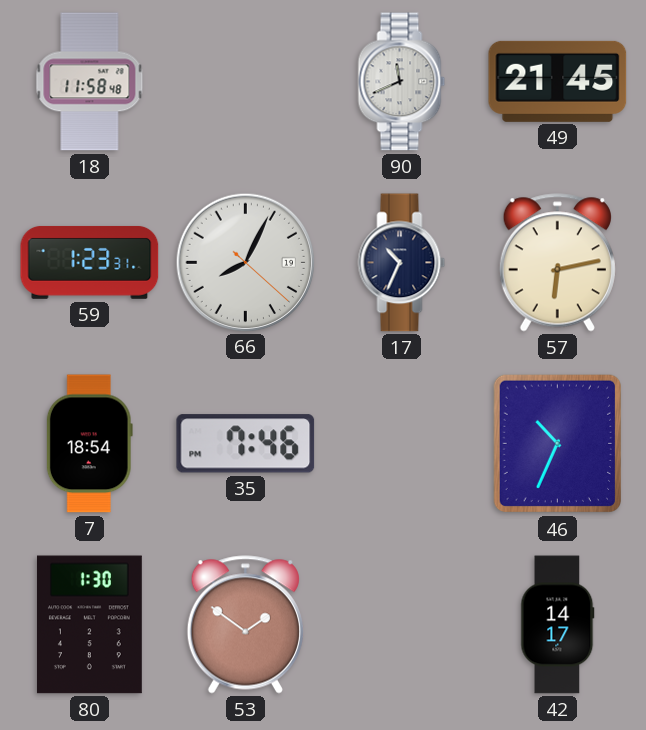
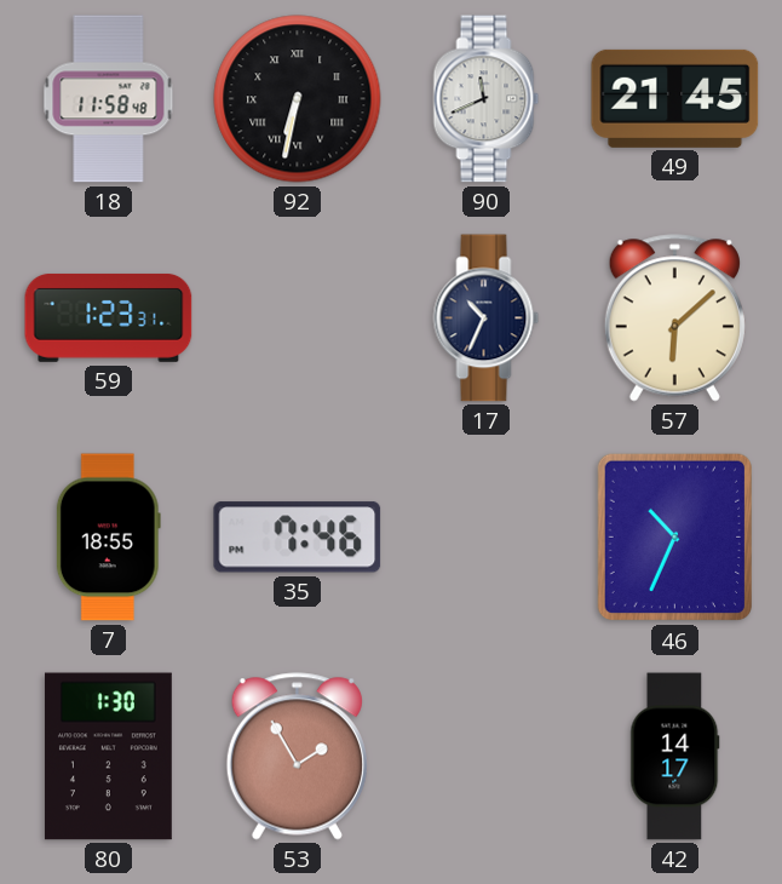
92: none -> 6:32 (298, 99)
66: 8:04 -> none (245, 262)
57: 6:13 -> 6:08 (674, 318)
7: 18:54 -> 18:55 (108, 538)
53: 1:51 -> 1:55 (297, 757)
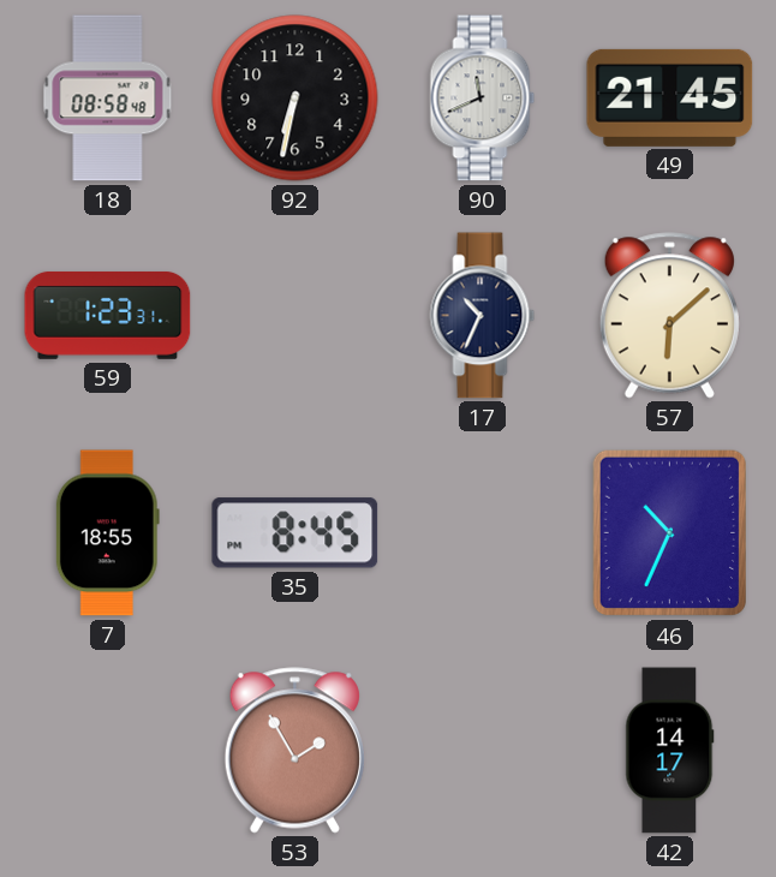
18: 11:58 -> 08:58 (108, 99)
92 numerals: Roman -> Arabic (296, 99)
35: 7:46 -> 8:45 (296, 533)
80: 1:30 -> none (108, 757)
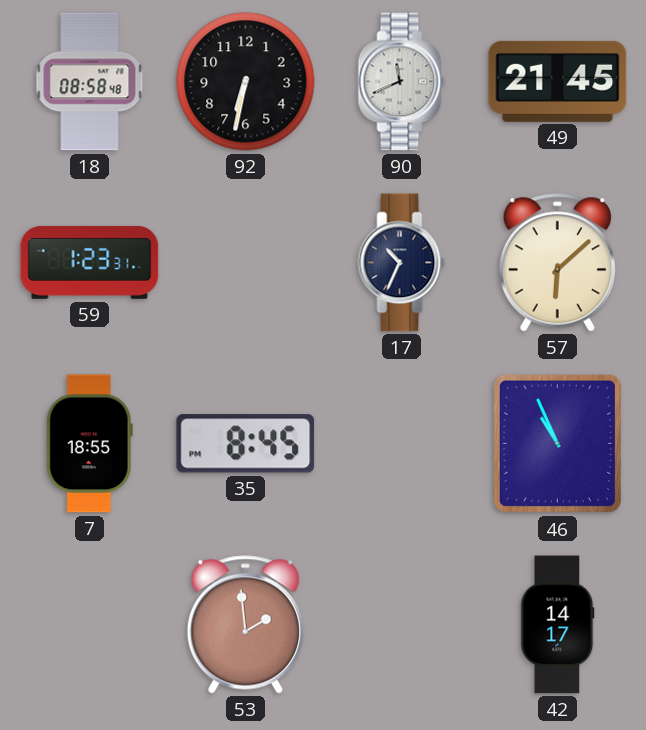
46: 10:34 -> 10:56 (557, 444)
53: 1:55 -> 1:59 (245, 625)
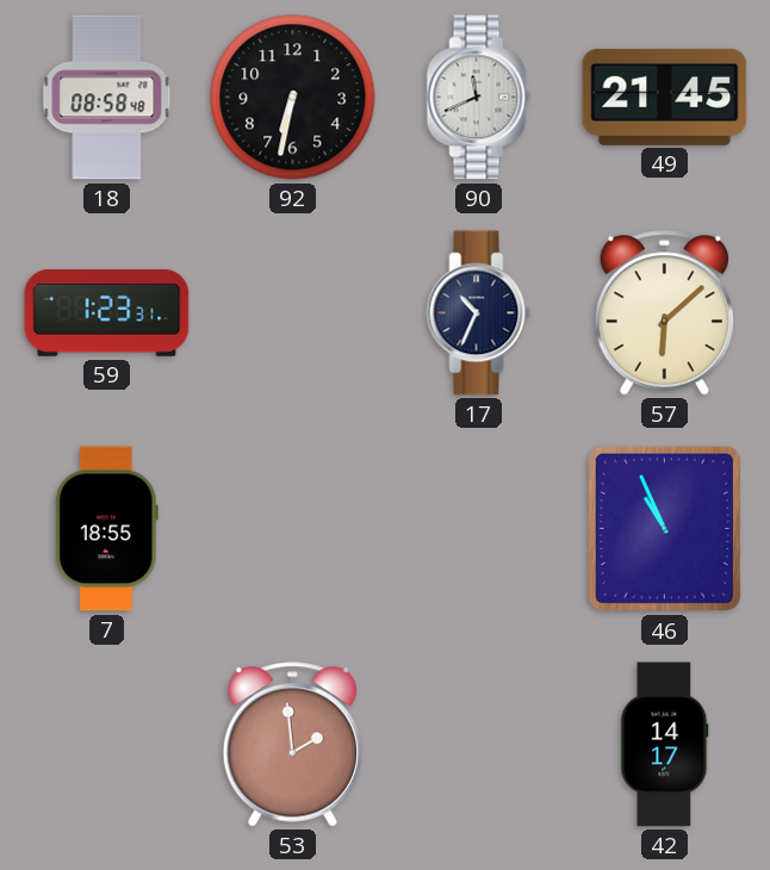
35: 8:45 -> none (246, 444)
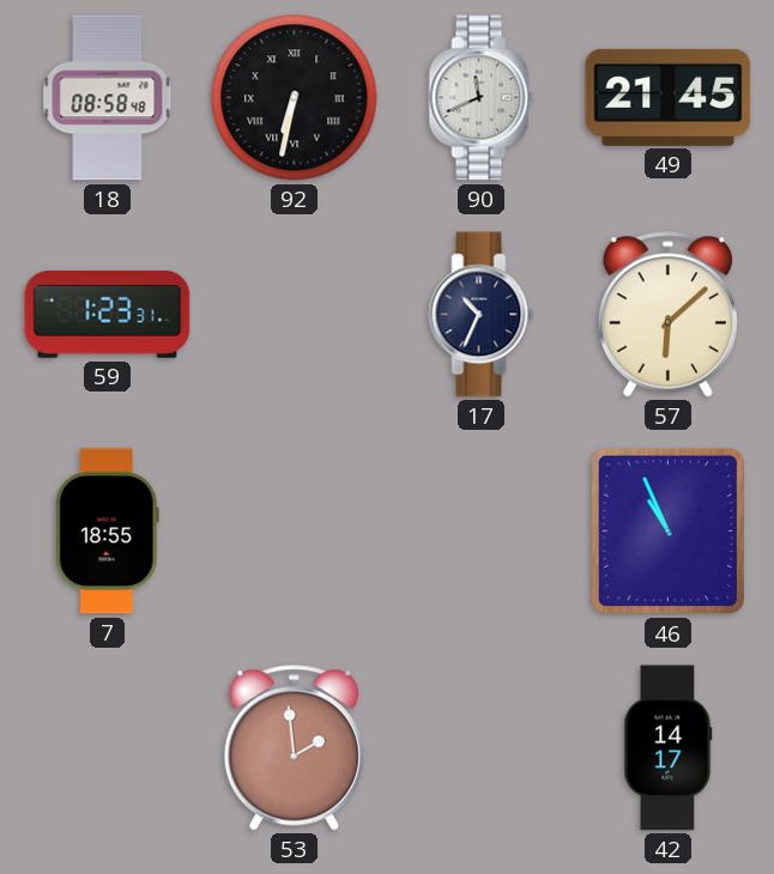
92 numerals: Arabic -> Roman (295, 98)
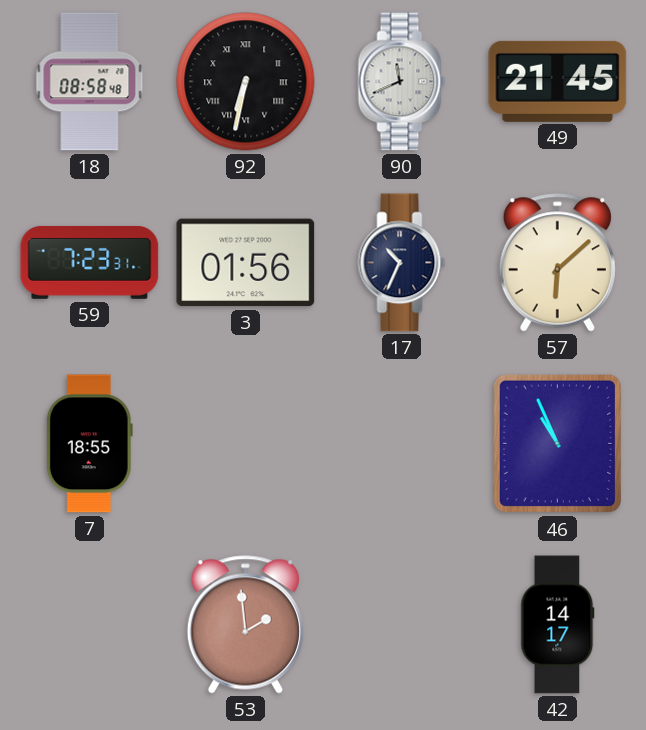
59: 1:23 -> 7:23 (90, 262)
3: none -> 01:56 (246, 263)
